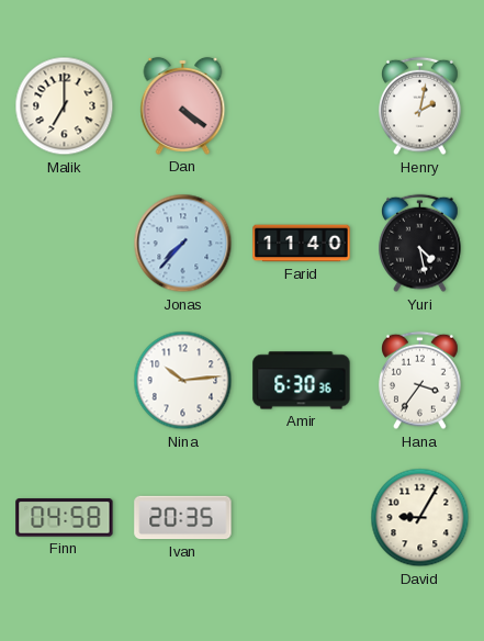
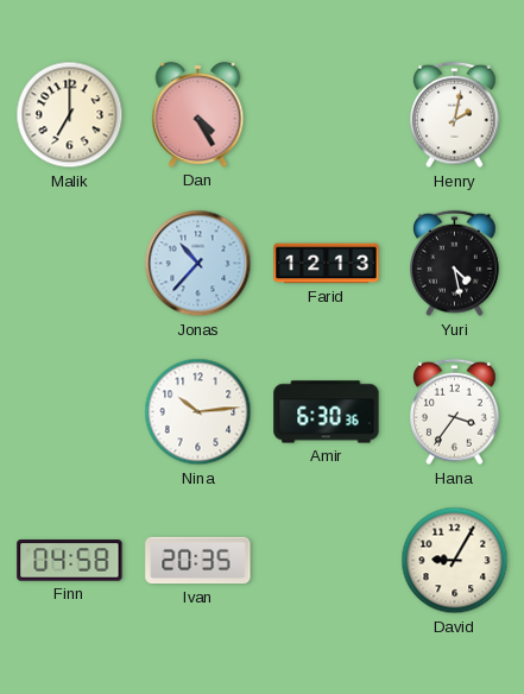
Dan: 4:21 -> 4:25 (198, 114)
Jonas: 7:37 -> 10:37 (198, 264)
Farid: 11:40 -> 12:13 (327, 264)
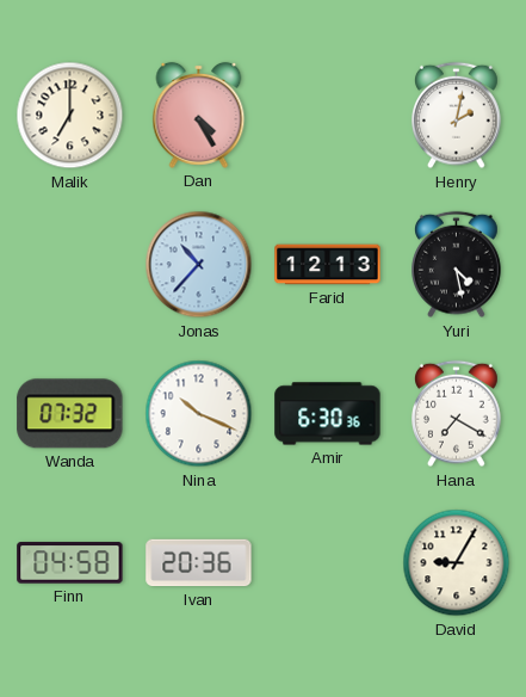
Wanda: none -> 07:32 (70, 414)
Nina: 10:14 -> 10:19 (199, 414)
Hana: 3:36 -> 7:20 (457, 414)
Ivan: 20:35 -> 20:36 (199, 563)
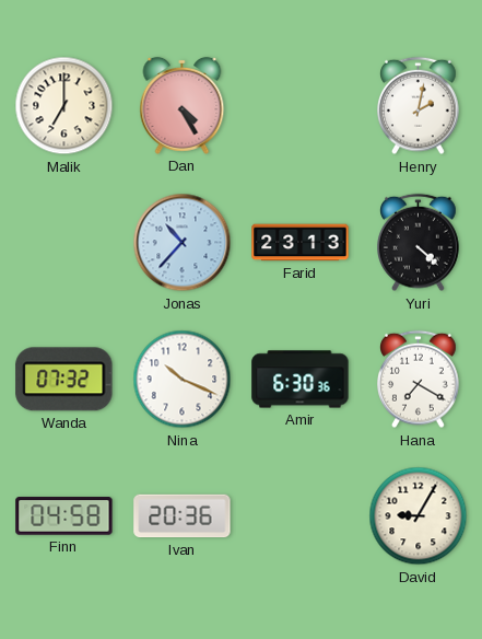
Farid: 12:13 -> 23:13 (301, 243)
Yuri: 4:28 -> 4:22 (419, 243)
